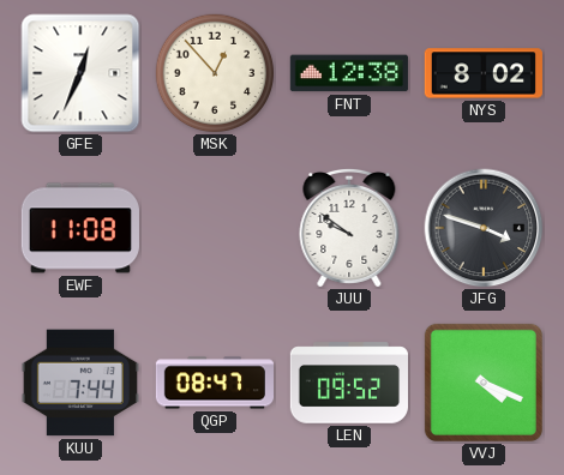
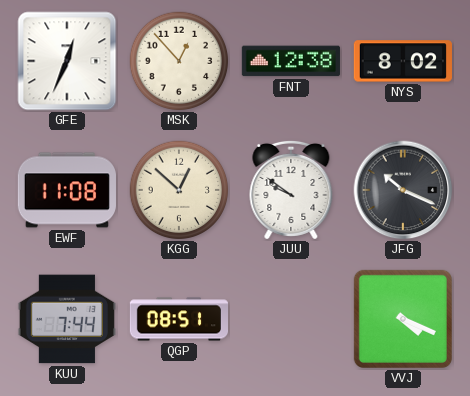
KGG: none -> 12:52 (179, 190)
JFG: 3:48 -> 10:19 (403, 190)
QGP: 08:47 -> 08:51 (178, 319)
LEN: 09:52 -> none (348, 383)
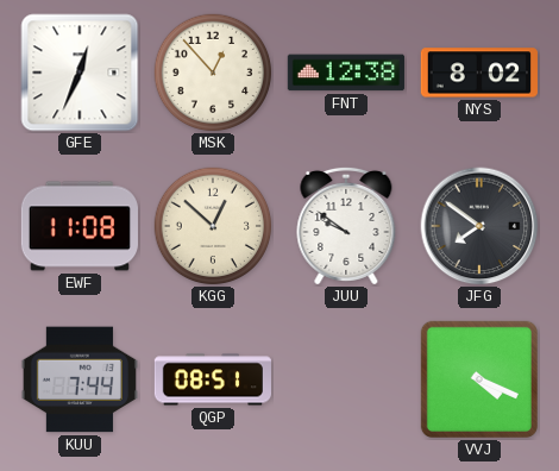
JFG: 10:19 -> 7:51 (479, 226)
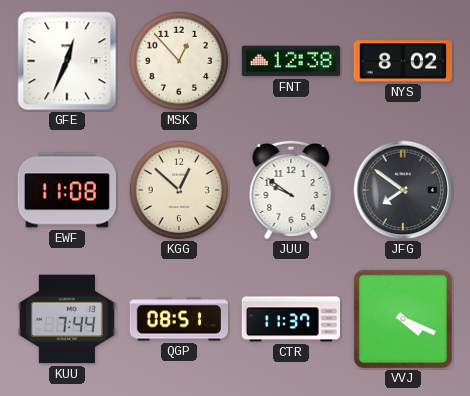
CTR: none -> 11:37 (290, 319)
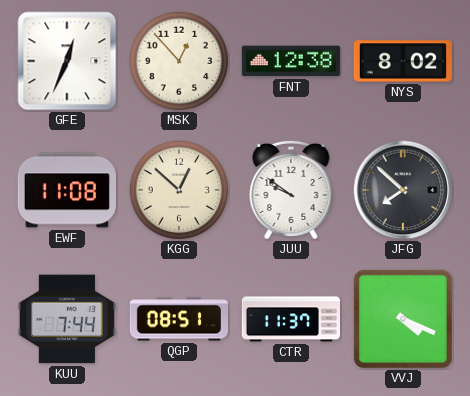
JFG: 7:51 -> 7:52 (403, 190)
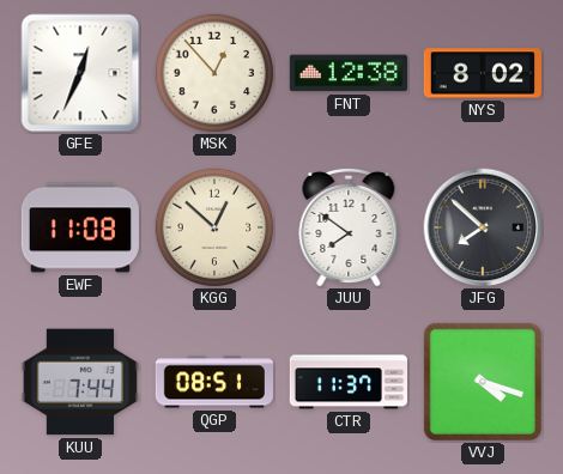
JUU: 9:51 -> 7:51 (349, 227)
VVJ: 4:19 -> 4:18 (483, 382)
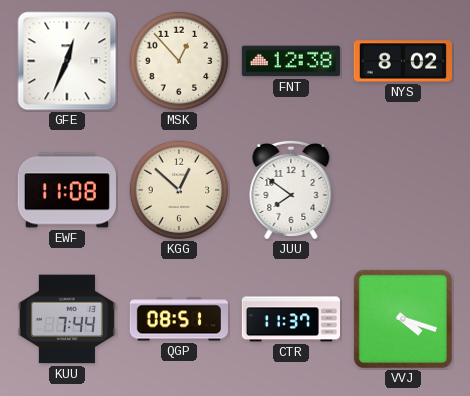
JFG: 7:52 -> none (483, 227)
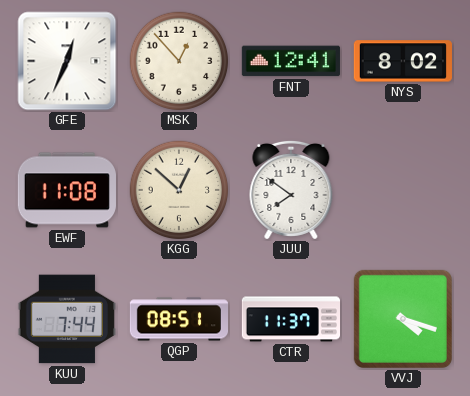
FNT: 12:38 -> 12:41 (291, 61)
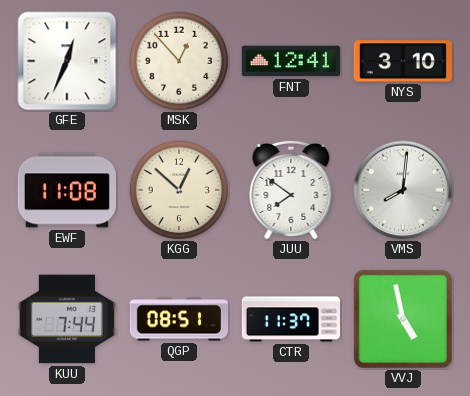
NYS: 8:02 -> 3:10 (403, 61)
VMS: none -> 8:01 (403, 190)
VVJ: 4:18 -> 4:58 (403, 319)
